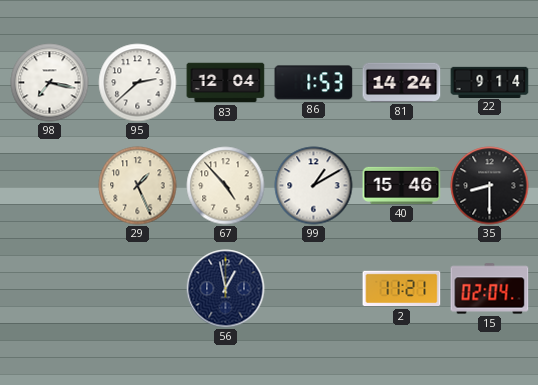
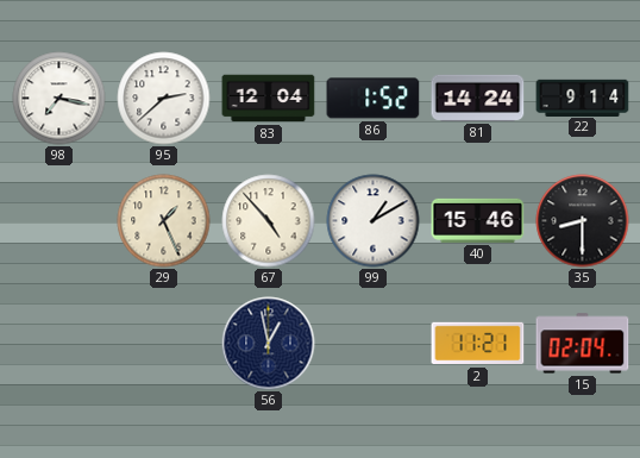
86: 1:53 -> 1:52 (374, 99)
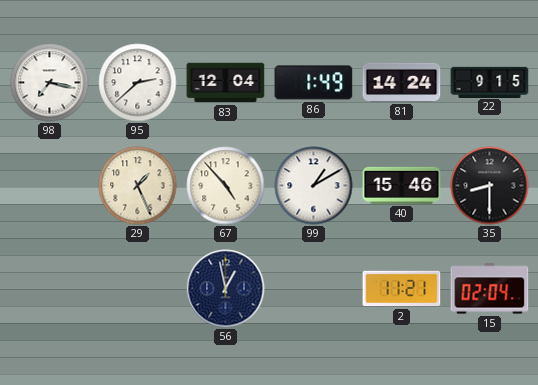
86: 1:52 -> 1:49 (314, 83)
22: 9:14 -> 9:15 (490, 82)
